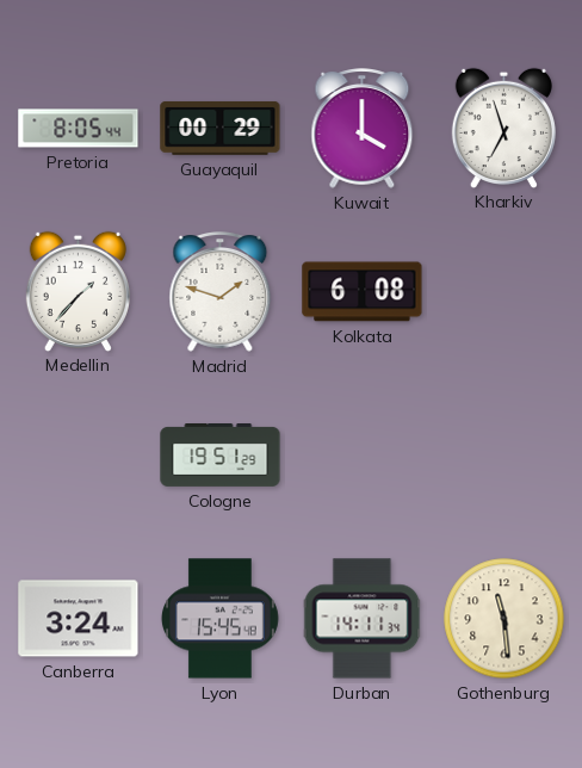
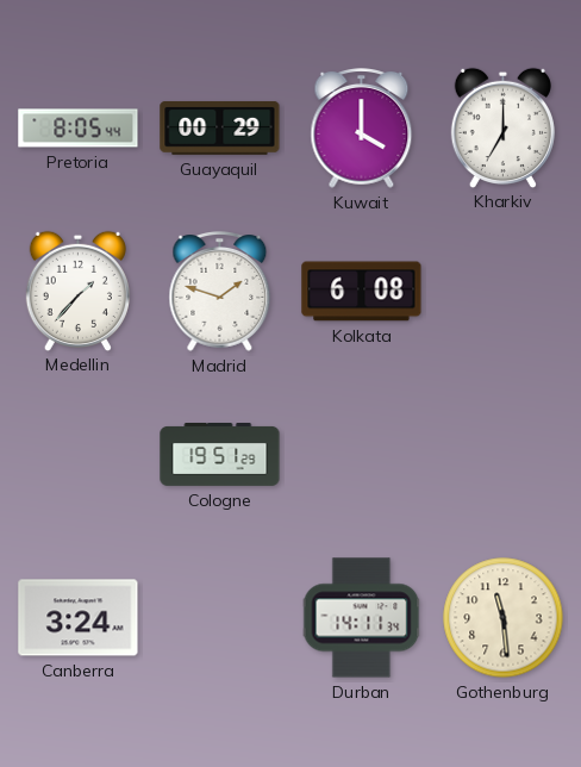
Kharkiv: 6:57 -> 7:00 (502, 127)
Lyon: 15:45 -> none (219, 619)
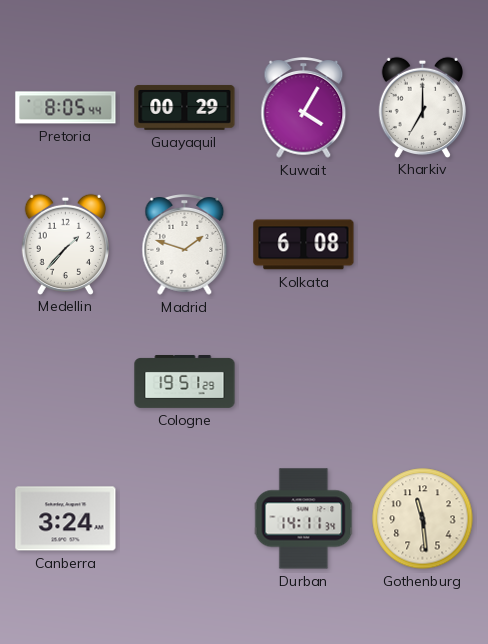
Kuwait: 4:00 -> 4:05 (304, 108)
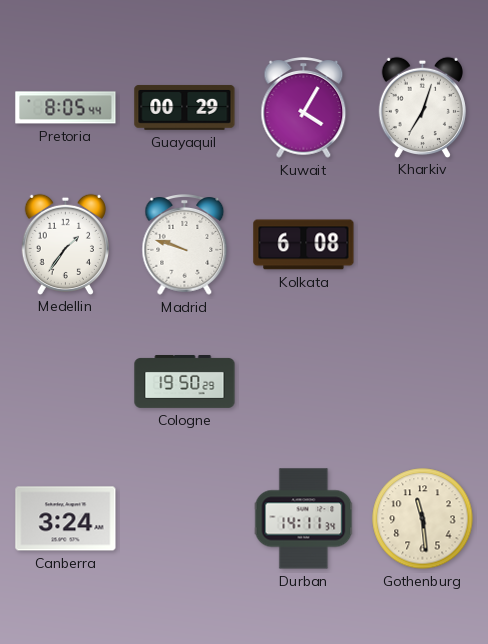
Kharkiv: 7:00 -> 7:03 (422, 107)
Medellin: 1:37 -> 1:36 (65, 244)
Madrid: 1:48 -> 9:48 (185, 245)
Cologne: 19:51 -> 19:50 (185, 382)
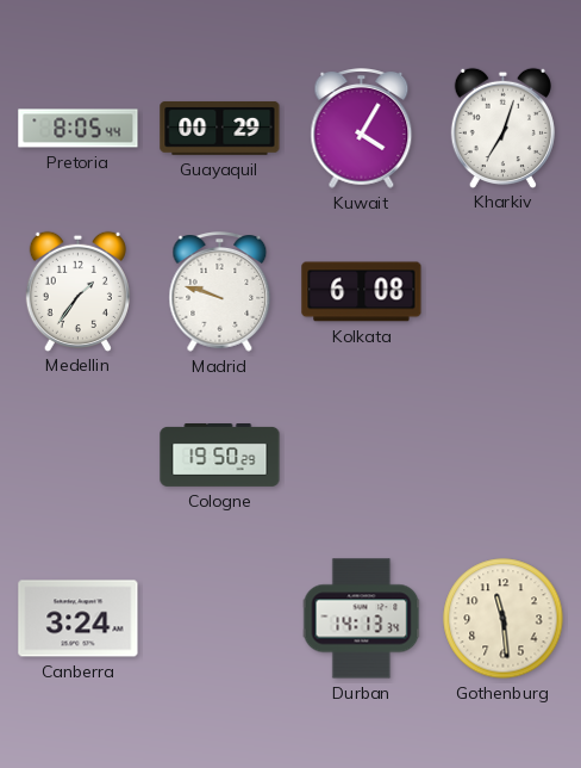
Durban: 14:11 -> 14:13 (362, 619)
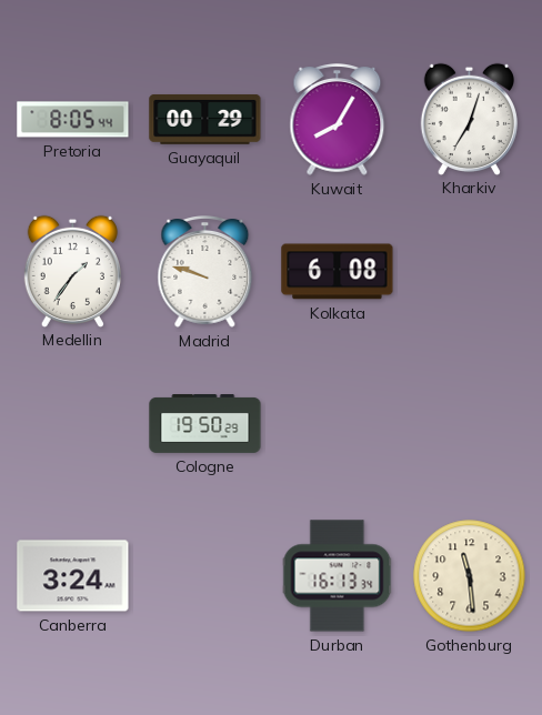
Kuwait: 4:05 -> 8:05 (338, 120)
Durban: 14:13 -> 16:13 (338, 576)
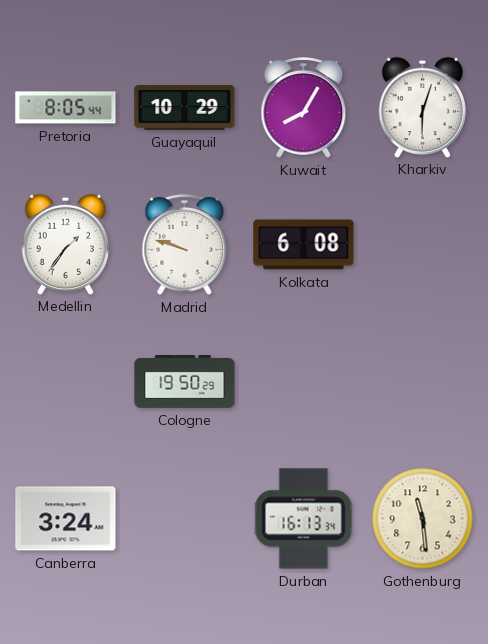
Guayaquil: 00:29 -> 10:29 (185, 107)
Kharkiv: 7:03 -> 6:03 (422, 107)
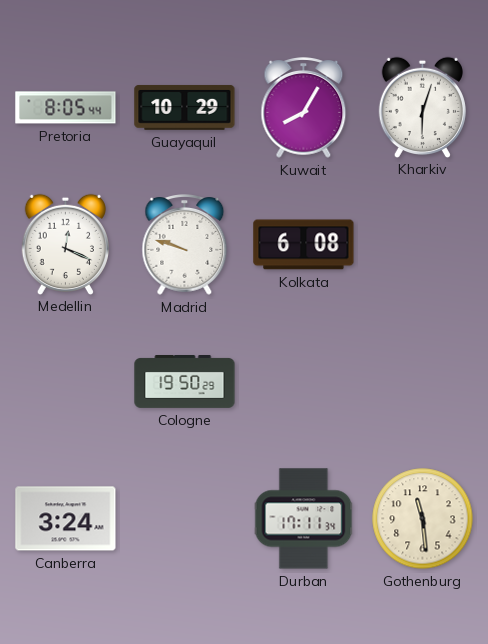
Medellin: 1:36 -> 12:19 (65, 244)
Durban: 16:13 -> 17:11 (304, 519)
